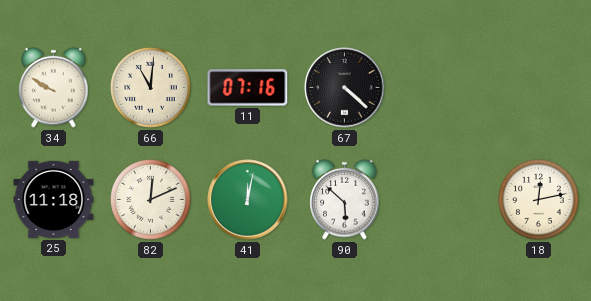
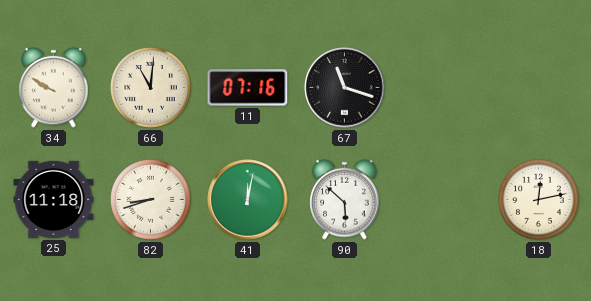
67: 4:22 -> 11:18 (345, 88)
82: 12:11 -> 8:42 (151, 200)
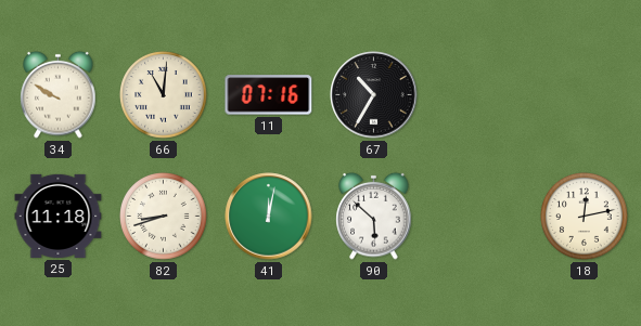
67: 11:18 -> 10:35 (374, 95)
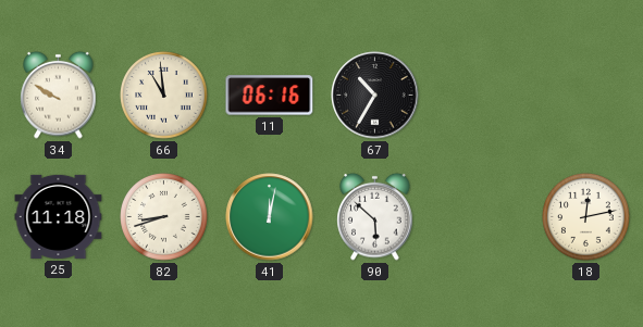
66: 11:01 -> 10:59 (164, 96)
11: 07:16 -> 06:16 (270, 96)
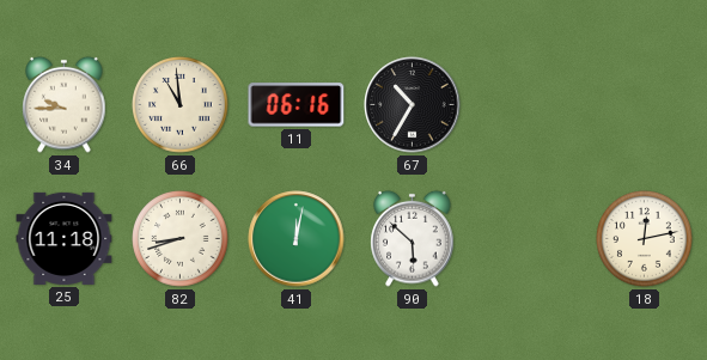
34: 9:50 -> 9:45 (65, 104)
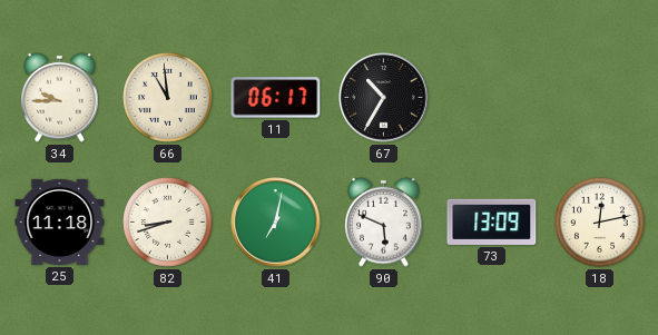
11: 06:16 -> 06:17 (276, 98)
41: 12:02 -> 7:02 (276, 223)
90: 5:52 -> 5:49 (384, 221)
73: none -> 13:09 (492, 221)
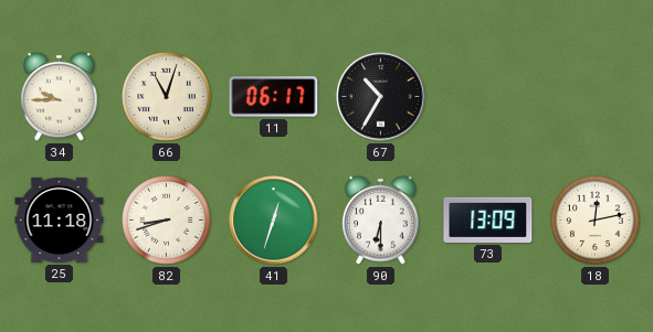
66: 10:59 -> 11:03 (167, 97)
41: 7:02 -> 12:33 (274, 221)
90: 5:49 -> 6:30 (381, 219)
